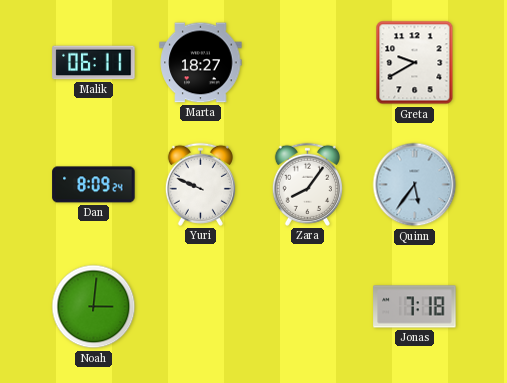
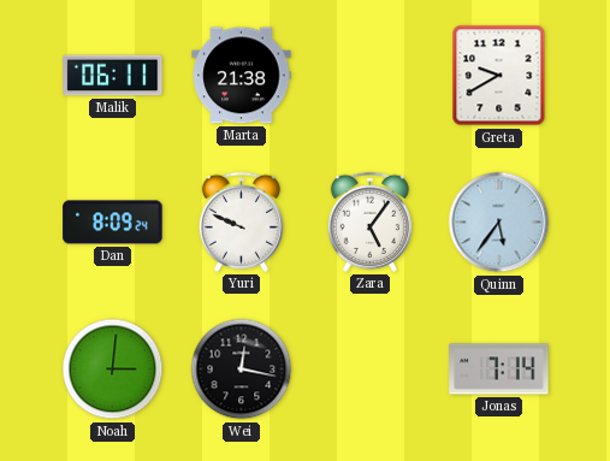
Marta: 18:27 -> 21:38 (242, 76)
Zara: 8:06 -> 5:06 (369, 221)
Wei: none -> 12:17 (242, 370)
Jonas: 7:18 -> 7:14 (499, 370)
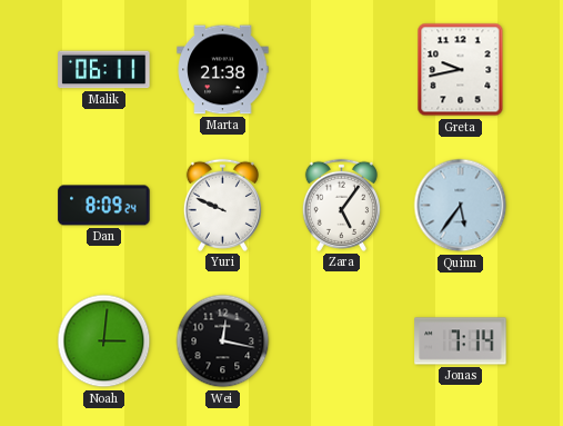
Greta: 9:40 -> 9:43 (461, 70)
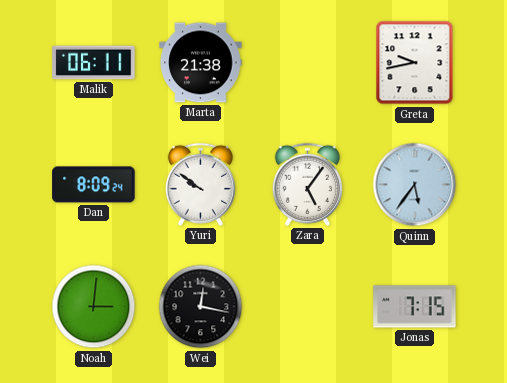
Yuri: 9:49 -> 9:51 (200, 184)
Jonas: 7:14 -> 7:15 (415, 307)
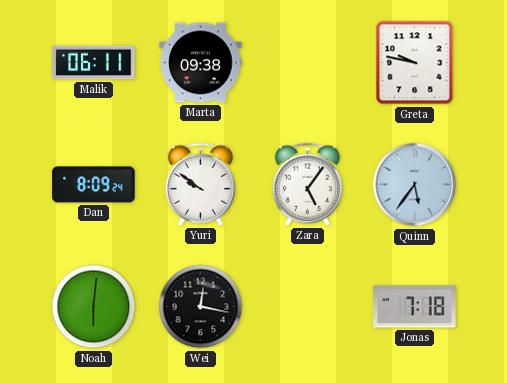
Marta: 21:38 -> 09:38 (201, 63)
Greta: 9:43 -> 9:47 (415, 63)
Noah: 3:01 -> 6:01 (94, 307)
Jonas: 7:15 -> 7:18 (415, 307)
